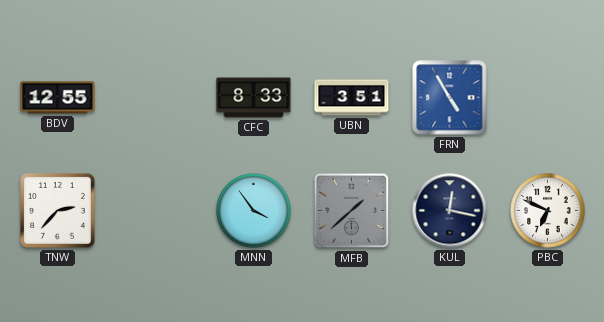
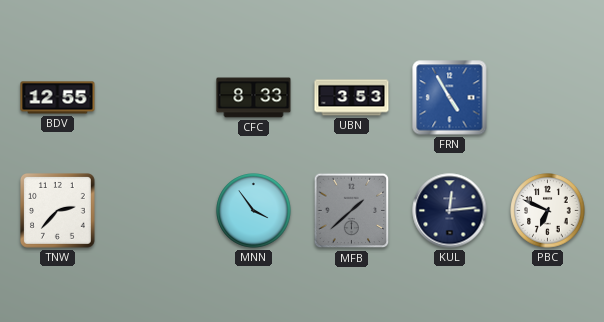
UBN: 3:51 -> 3:53 (352, 98)
KUL: 12:17 -> 12:14 (450, 211)
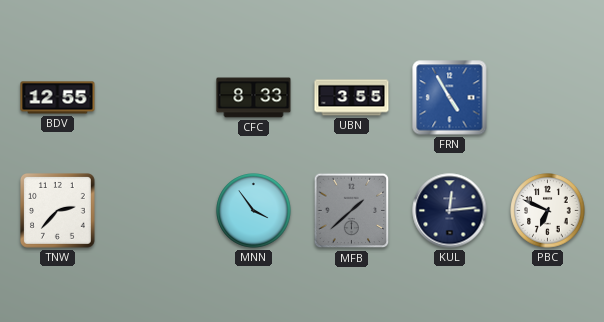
UBN: 3:53 -> 3:55 (352, 98)
